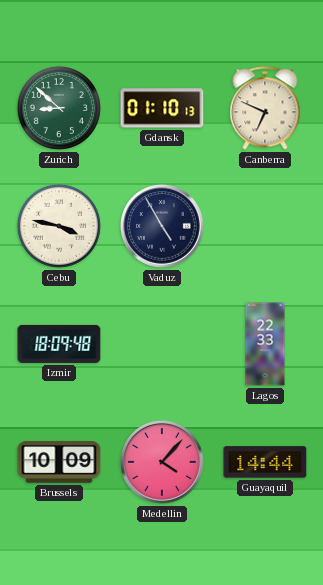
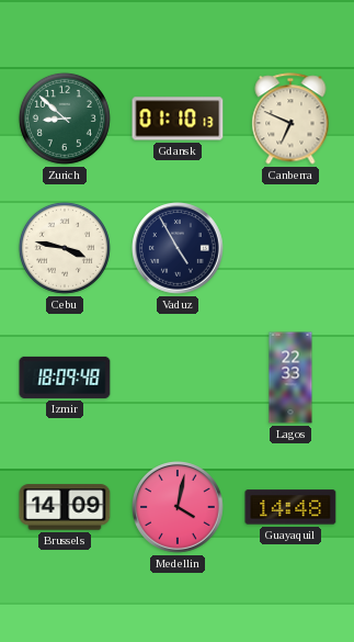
Brussels: 10:09 -> 14:09 (65, 507)
Medellin: 4:07 -> 4:02 (179, 508)
Guayaquil: 14:44 -> 14:48 (290, 507)
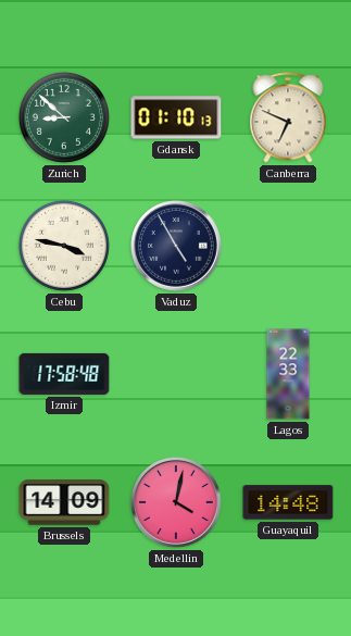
Izmir: 18:09 -> 17:58 (64, 374)
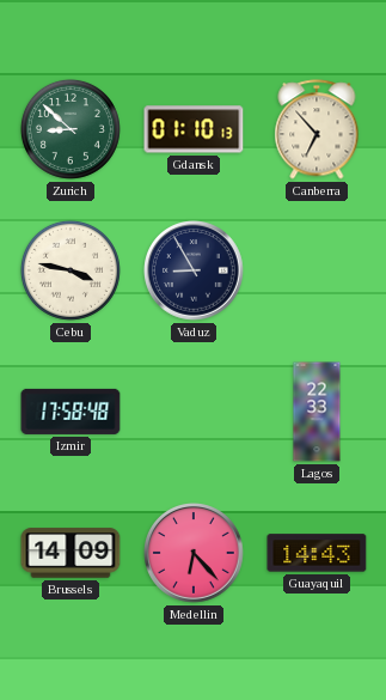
Canberra: 6:49 -> 6:53 (317, 129)
Vaduz: 4:55 -> 8:55 (195, 272)
Medellin: 4:02 -> 6:23 (195, 554)
Guayaquil: 14:48 -> 14:43 (317, 553)
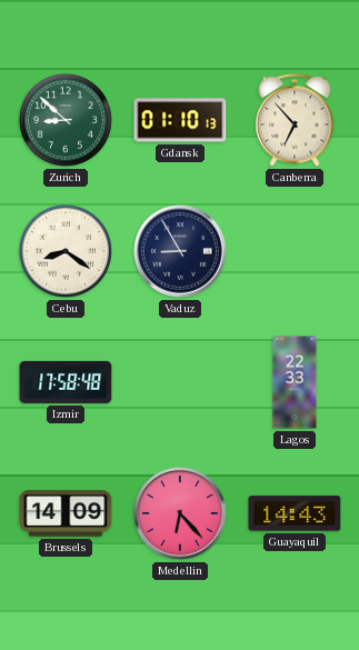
Cebu: 3:47 -> 8:21 (66, 251)
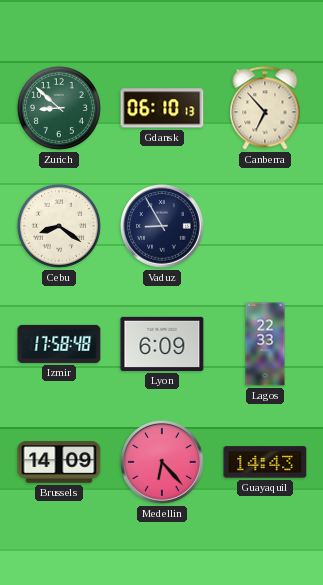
Gdansk: 01:10 -> 06:10 (162, 108)
Lyon: none -> 6:09 (162, 344)
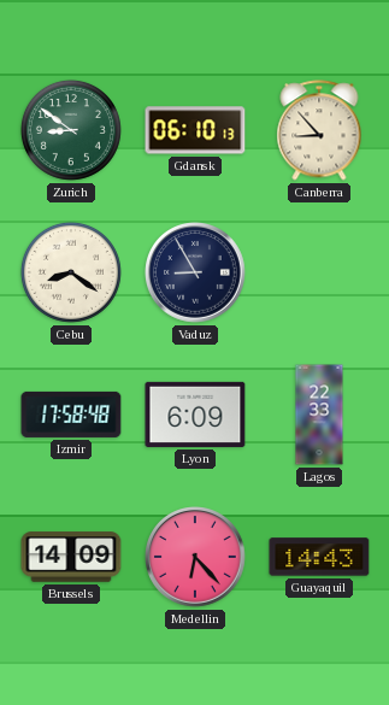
Zurich: 8:52 -> 8:51 (71, 130)
Canberra: 6:53 -> 8:53 (319, 130)
